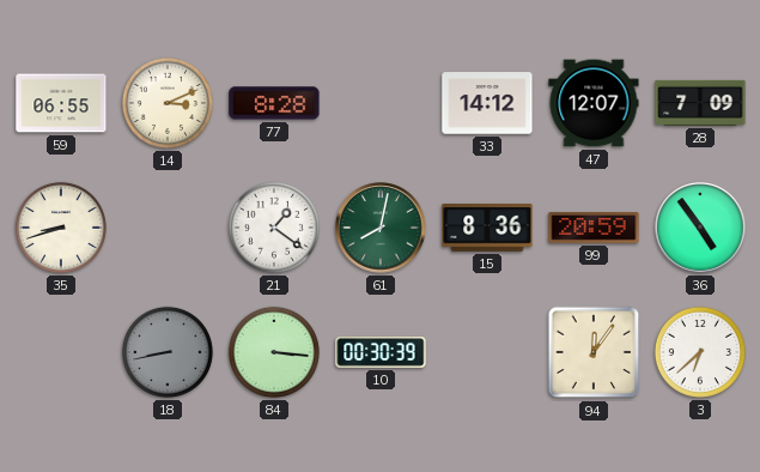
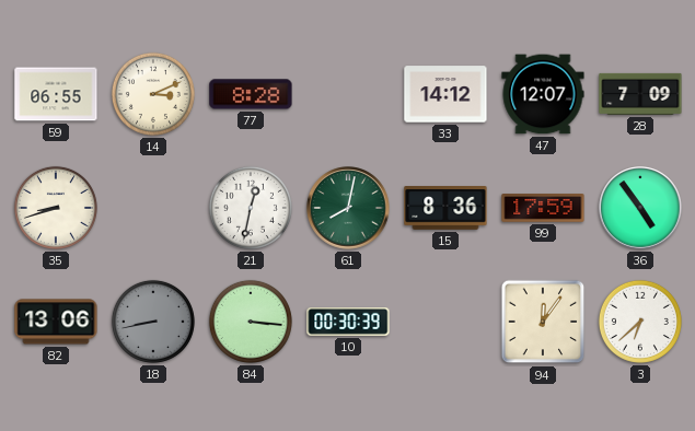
21: 1:21 -> 12:32 (251, 208)
99: 20:59 -> 17:59 (543, 209)
82: none -> 13:06 (56, 322)
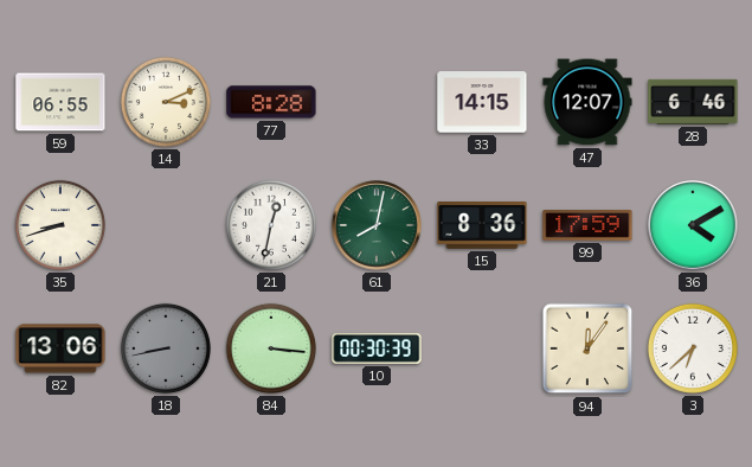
33: 14:12 -> 14:15 (482, 102)
28: 7:09 -> 6:46 (693, 102)
36: 4:54 -> 4:10 (693, 225)
